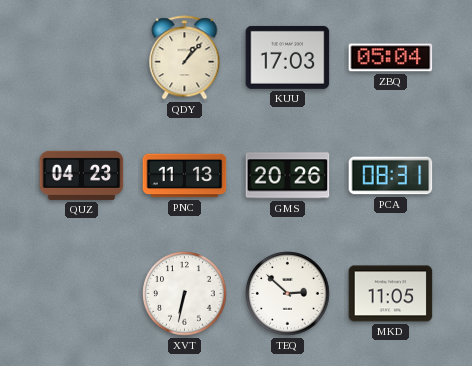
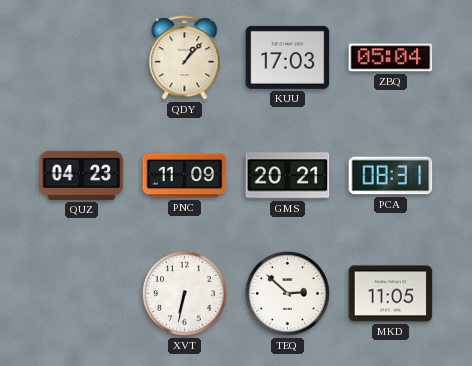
PNC: 11:13 -> 11:09 (185, 176)
GMS: 20:26 -> 20:21 (288, 176)
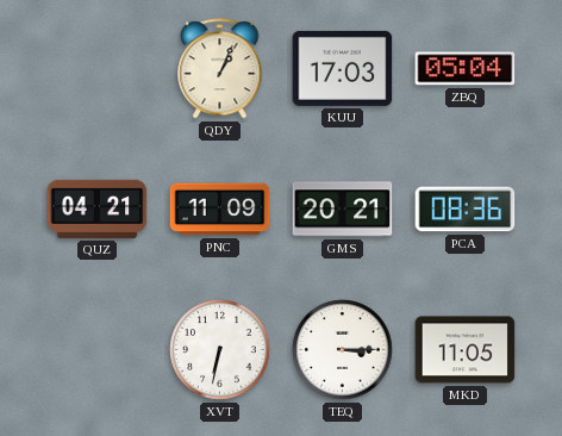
QDY: 1:07 -> 1:04 (220, 69)
QUZ: 04:23 -> 04:21 (98, 208)
PCA: 08:31 -> 08:36 (466, 210)
TEQ: 2:52 -> 3:15 (343, 350)
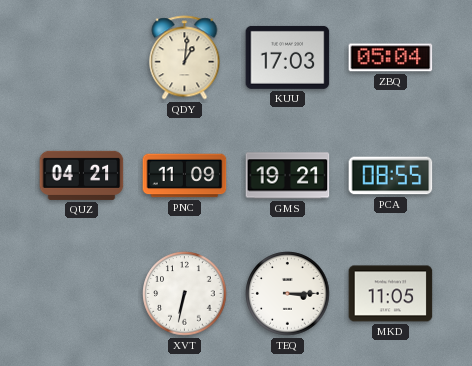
QDY: 1:04 -> 1:01 (185, 58)
GMS: 20:21 -> 19:21 (288, 176)
PCA: 08:36 -> 08:55 (391, 176)
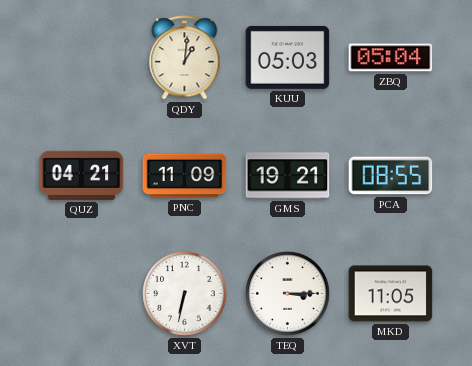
KUU: 17:03 -> 05:03 (288, 57)
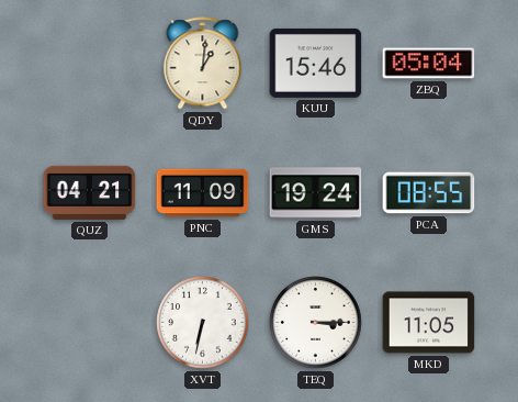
KUU: 05:03 -> 15:46 (316, 63)
GMS: 19:21 -> 19:24 (316, 193)
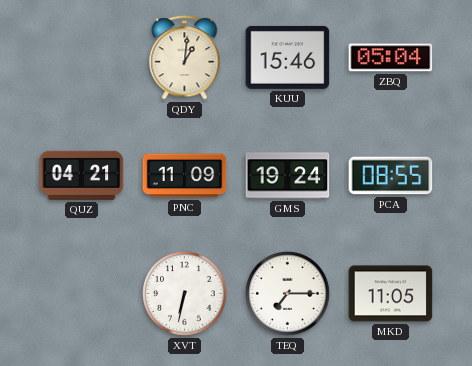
TEQ: 3:15 -> 7:15 (288, 294)
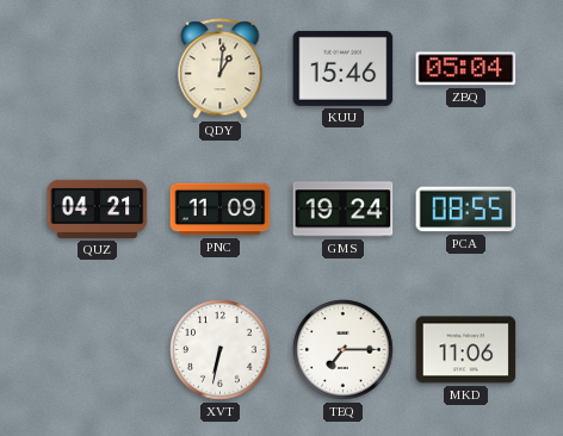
MKD: 11:05 -> 11:06 (466, 350)
